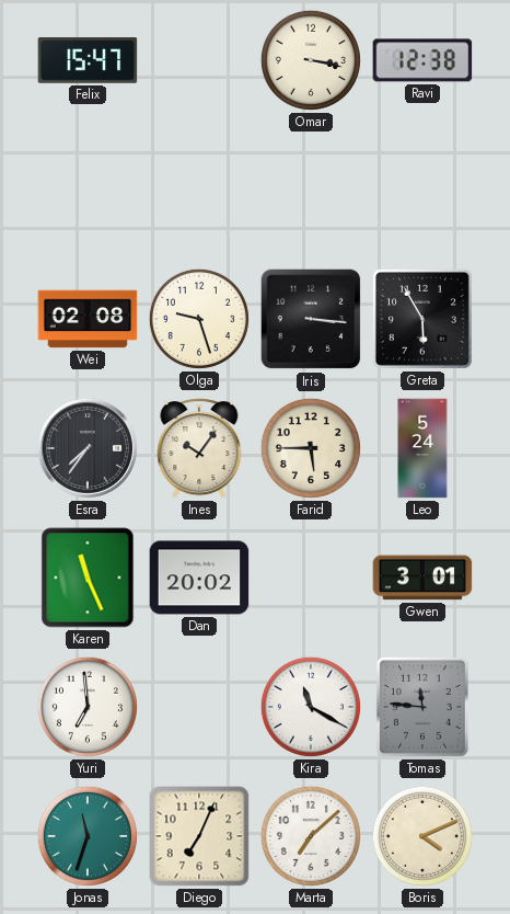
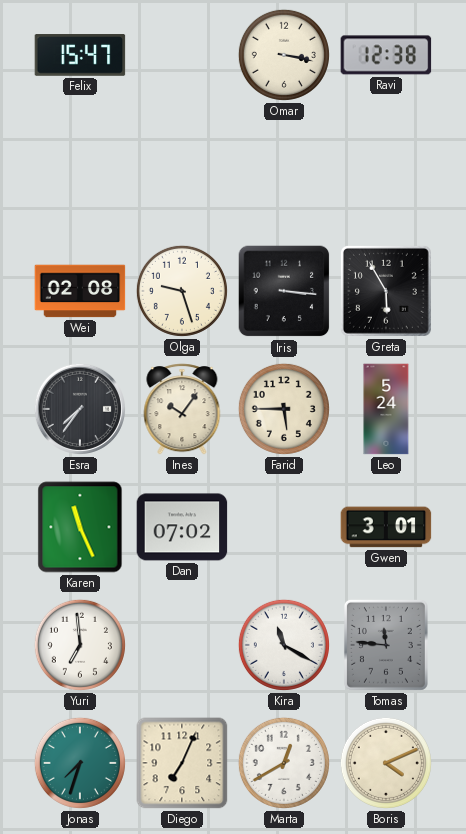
Dan: 20:02 -> 07:02 (182, 527)
Jonas: 11:33 -> 7:33 (80, 763)
Marta: 7:08 -> 12:40 (284, 763)
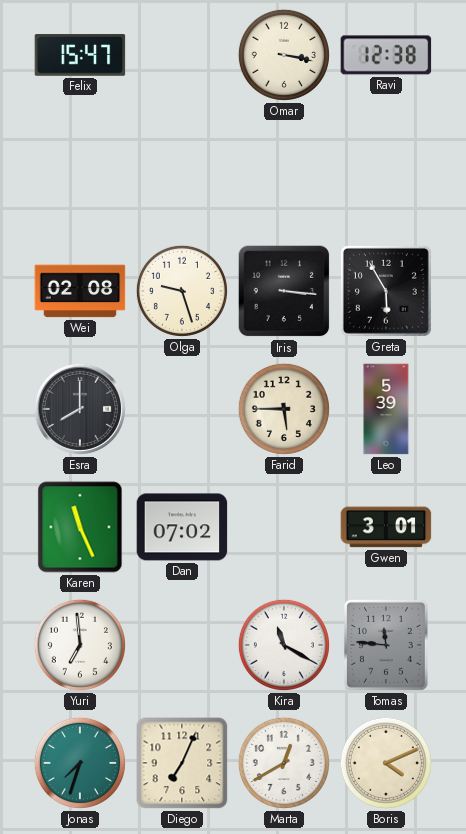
Esra: 7:36 -> 8:00 (80, 409)
Ines: 10:06 -> none (182, 409)
Leo: 5:24 -> 5:39 (386, 409)
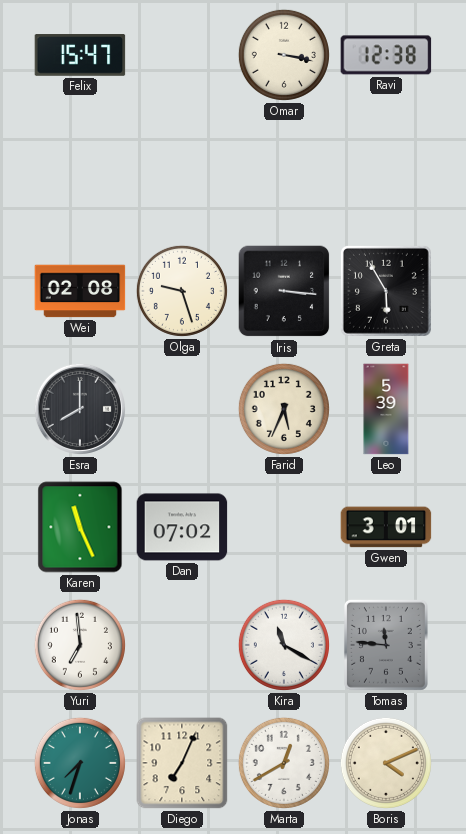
Farid: 5:45 -> 5:34 (284, 409)
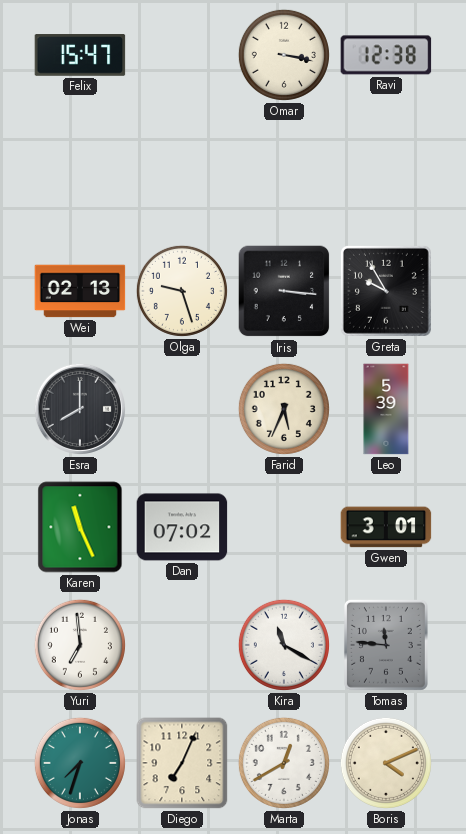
Wei: 02:08 -> 02:13 (80, 291)
Greta: 5:55 -> 9:55 (386, 291)
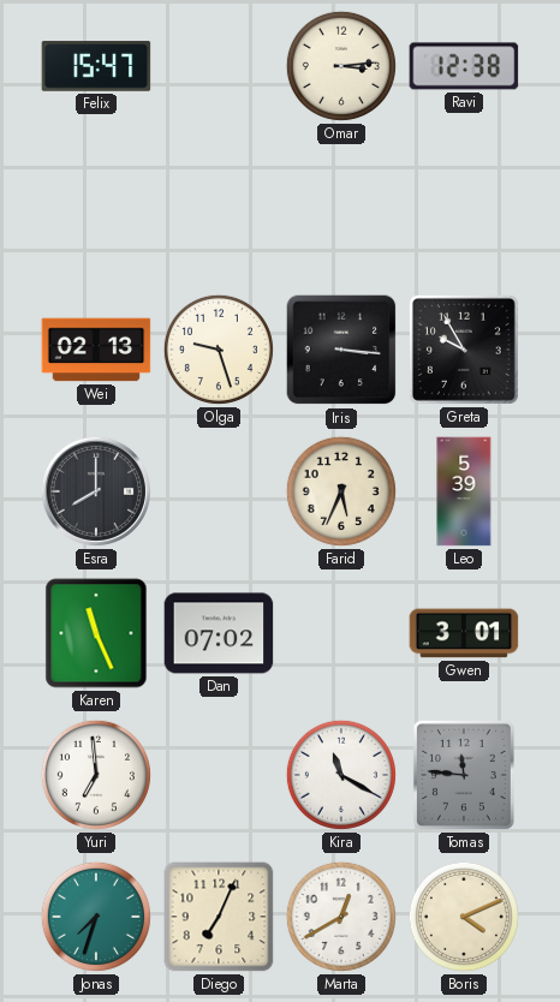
Omar: 3:17 -> 3:14 (341, 66)
